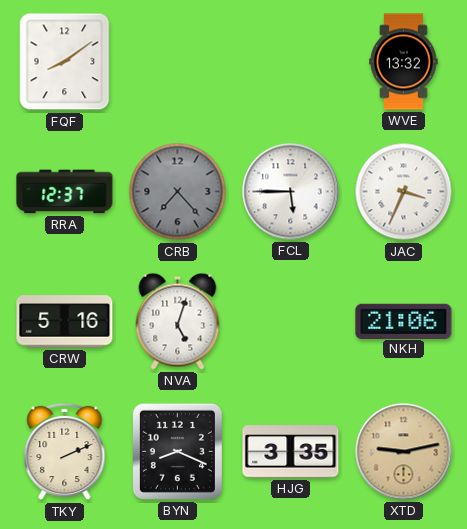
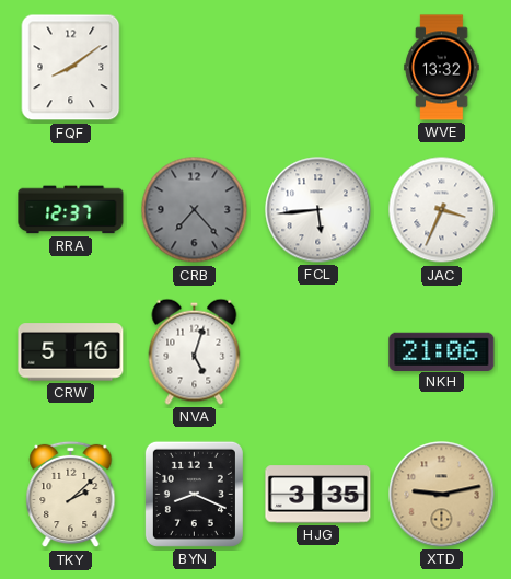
FCL: 5:45 -> 5:44 (318, 210)
TKY: 2:11 -> 2:08 (71, 495)
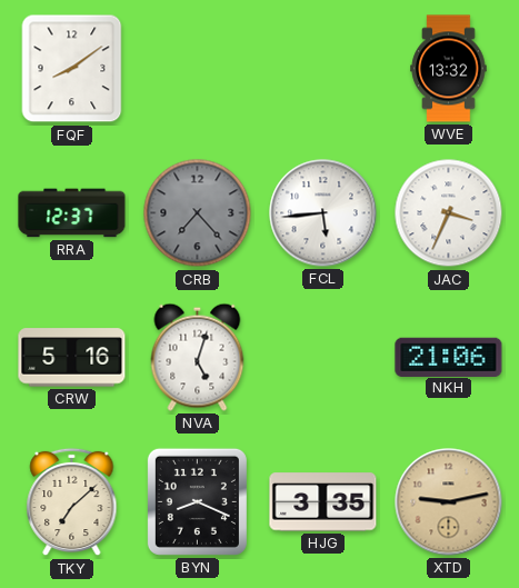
TKY: 2:08 -> 7:08 (72, 502)
